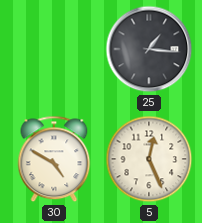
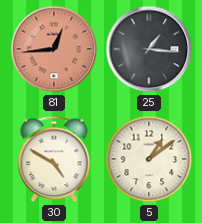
81: none -> 12:44 (54, 49)
5: 12:26 -> 1:09 (149, 159)
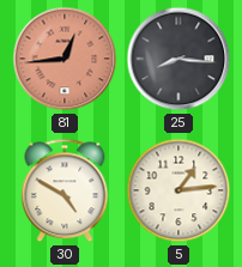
25: 1:16 -> 8:16 (179, 59)
5: 1:09 -> 1:14 (179, 190)
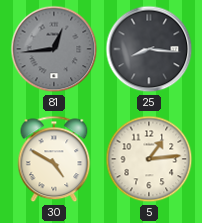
81 dial: salmon -> grey (54, 49)
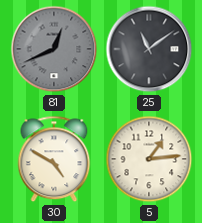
81: 12:44 -> 12:41 (54, 49)
25: 8:16 -> 11:09 (149, 49)
